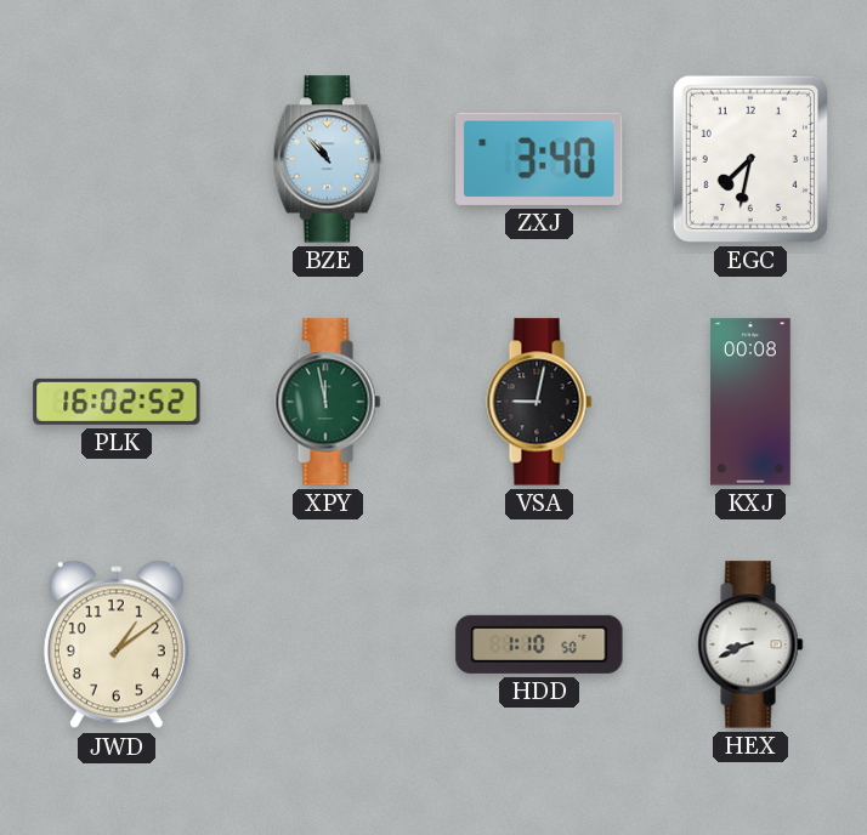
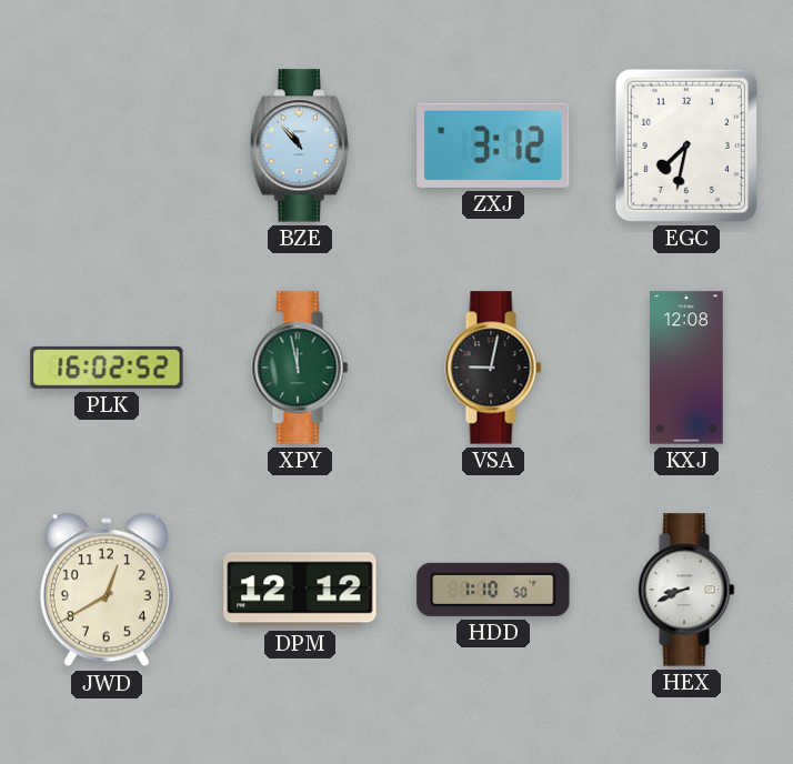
ZXJ: 3:40 -> 3:12 (493, 145)
KXJ: 00:08 -> 12:08 (686, 368)
JWD: 1:09 -> 12:40 (107, 590)
DPM: none -> 12:12 (300, 590)
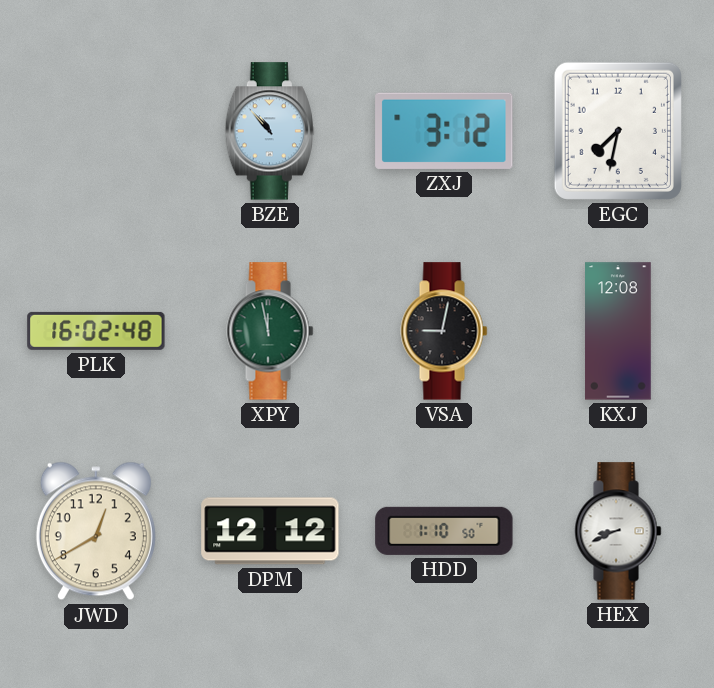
PLK: 16:02:52 -> 16:02:48 (96, 331)
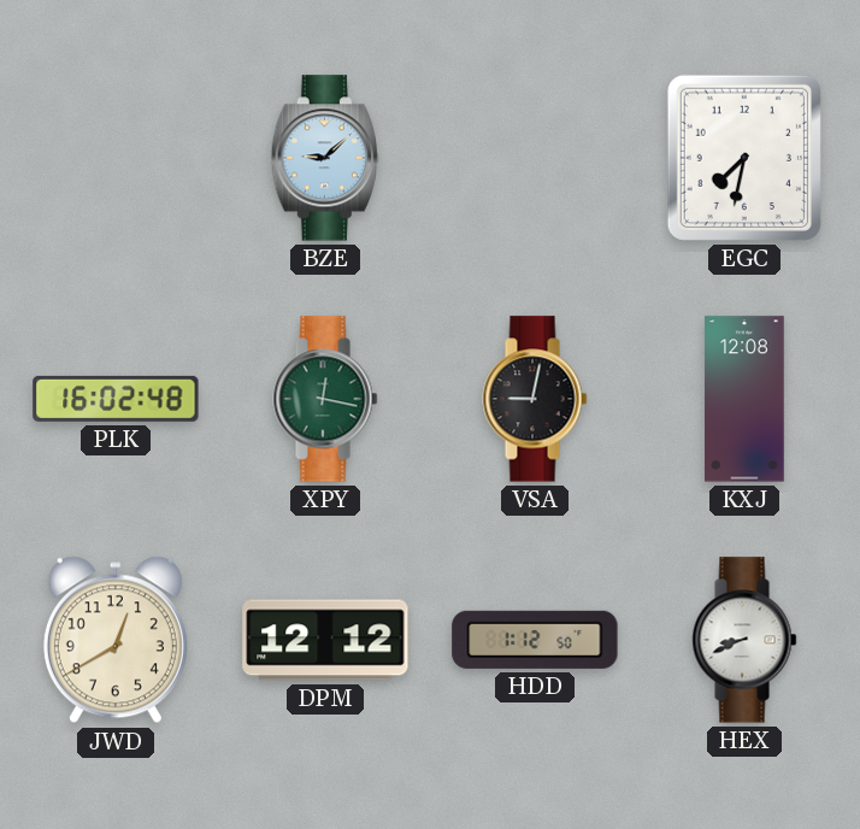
BZE: 10:53 -> 9:08 (325, 158)
ZXJ: 3:12 -> none (444, 131)
XPY: 11:58 -> 12:17 (325, 399)
HDD: 1:10 -> 1:12 (535, 640)
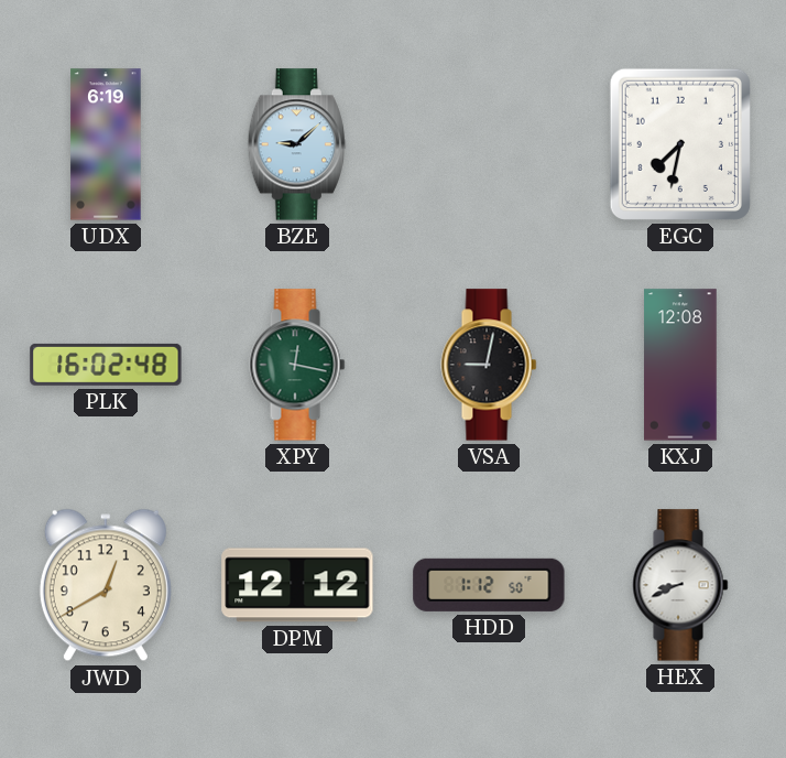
UDX: none -> 6:19 (106, 144)
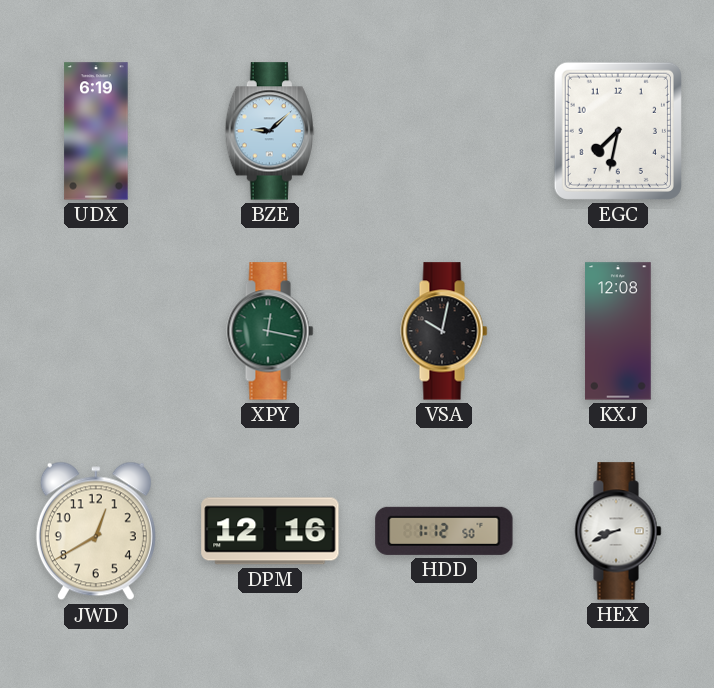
PLK: 16:02 -> none (106, 365)
VSA: 9:02 -> 10:02 (444, 331)
DPM: 12:12 -> 12:16 (270, 531)
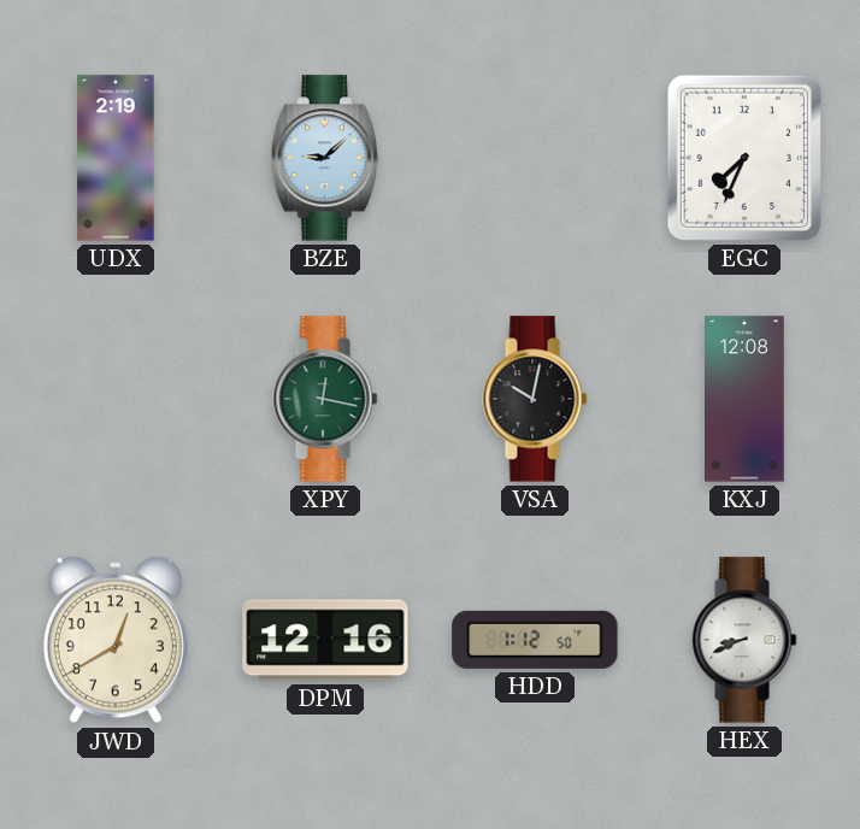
UDX: 6:19 -> 2:19 (116, 158)
EGC: 7:32 -> 7:34 (744, 158)
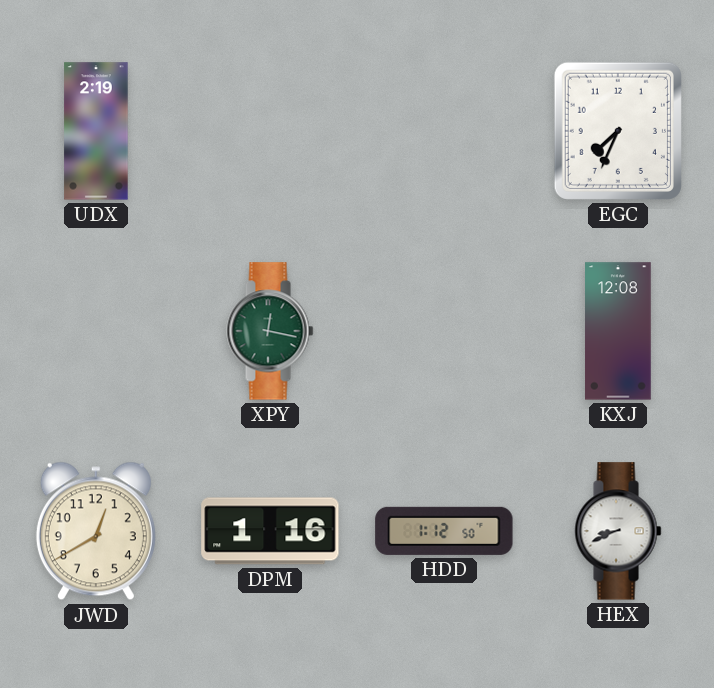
BZE: 9:08 -> none (325, 158)
VSA: 10:02 -> none (535, 399)
DPM: 12:16 -> 1:16 (270, 531)
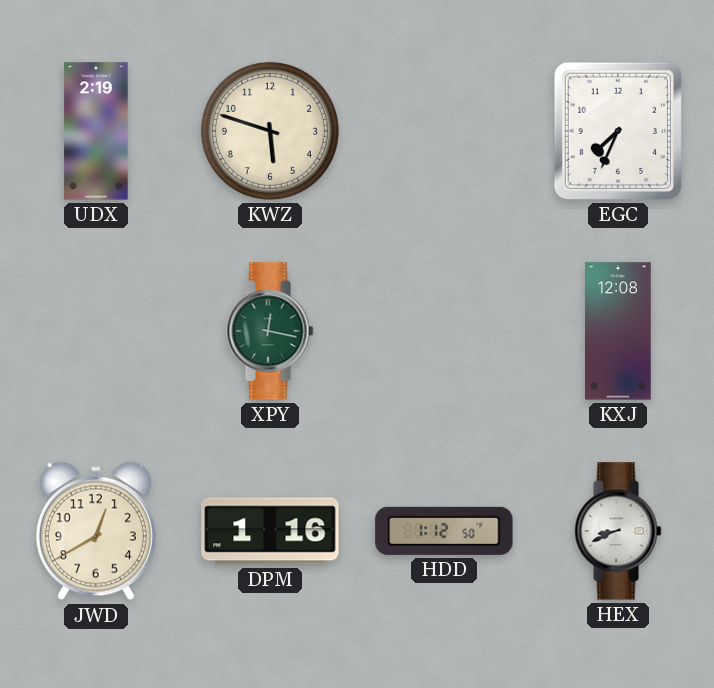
KWZ: none -> 5:48 (270, 131)
